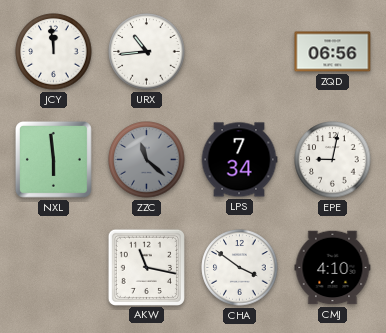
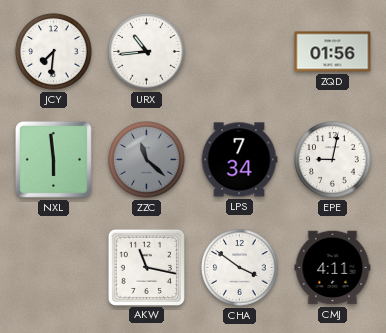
JCY: 11:59 -> 7:31 (54, 52)
ZQD: 06:56 -> 01:56 (333, 52)
CMJ: 4:10 -> 4:11 (333, 268)
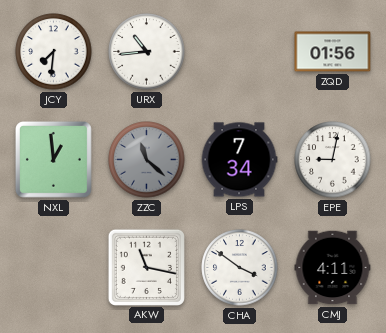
NXL: 5:59 -> 12:59 (53, 159)
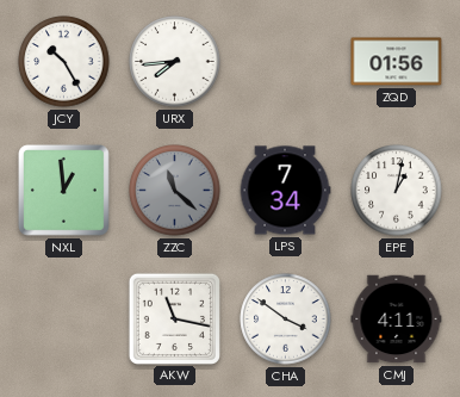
JCY: 7:31 -> 10:25 (64, 62)
URX: 10:44 -> 7:44 (175, 62)
EPE: 9:02 -> 1:02 (397, 191)
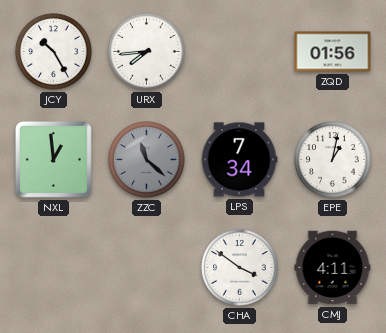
AKW: 11:17 -> none (174, 318)
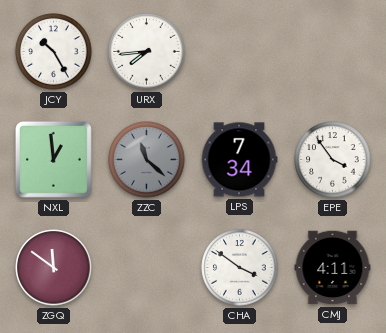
ZQD: 01:56 -> none (333, 52)
EPE: 1:02 -> 3:54 (333, 160)
ZGQ: none -> 11:51 (54, 268)
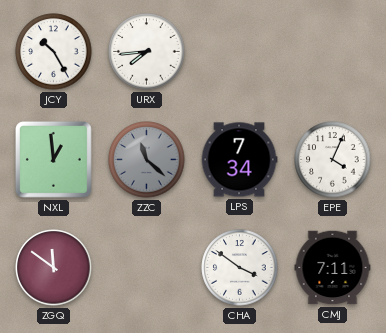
EPE: 3:54 -> 4:04 (333, 160)
CMJ: 4:11 -> 7:11 (333, 268)
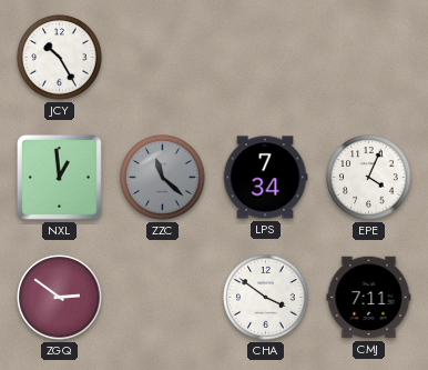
URX: 7:44 -> none (147, 52)
ZGQ: 11:51 -> 2:51 (60, 298)
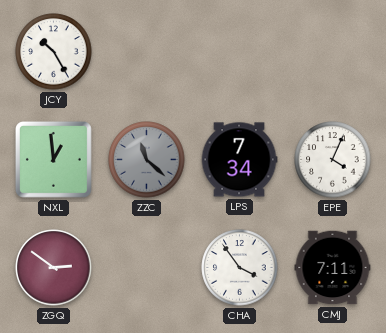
CHA: 3:51 -> 3:54 (240, 268)
